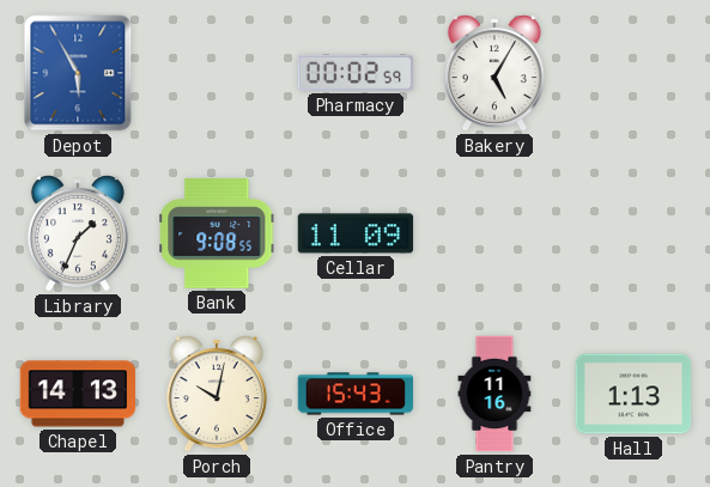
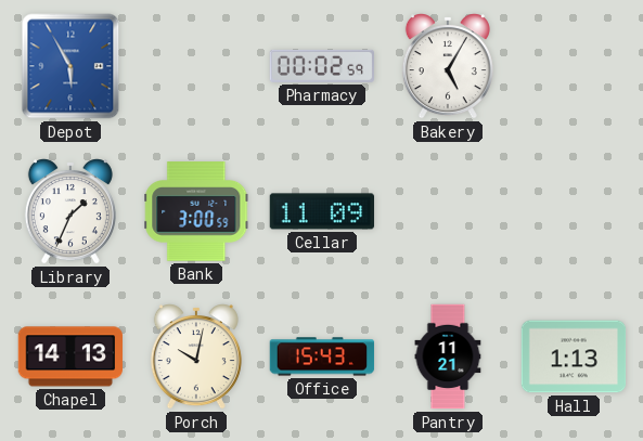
Bank: 9:08 -> 3:00 (196, 211)
Pantry: 11:16 -> 11:21 (448, 356)
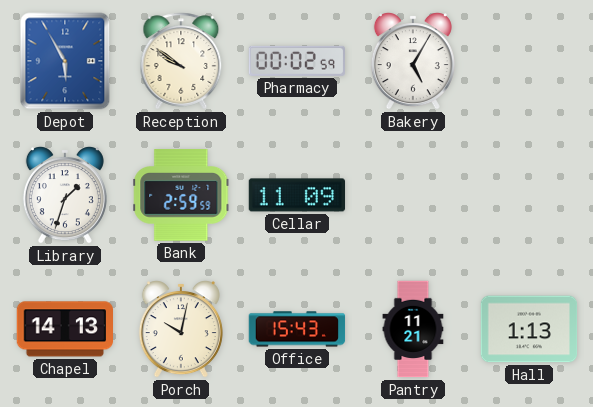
Reception: none -> 9:51 (181, 61)
Library: 1:34 -> 1:33 (65, 195)
Bank: 3:00 -> 2:59 (181, 195)
